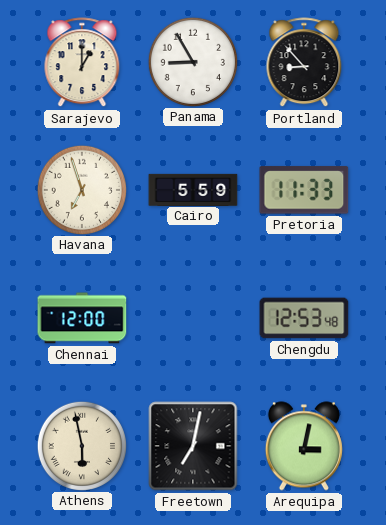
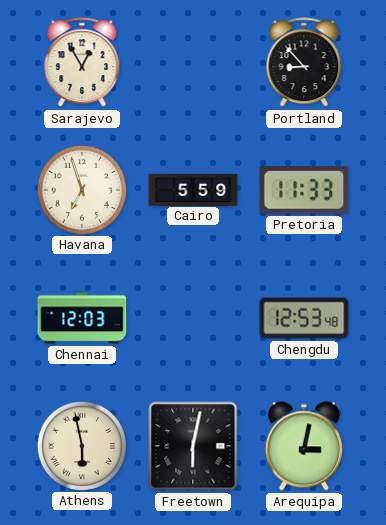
Sarajevo: 1:00 -> 12:55 (82, 63)
Panama: 8:55 -> none (192, 61)
Chennai: 12:00 -> 12:03 (82, 318)
Freetown: 7:02 -> 6:02 (193, 446)
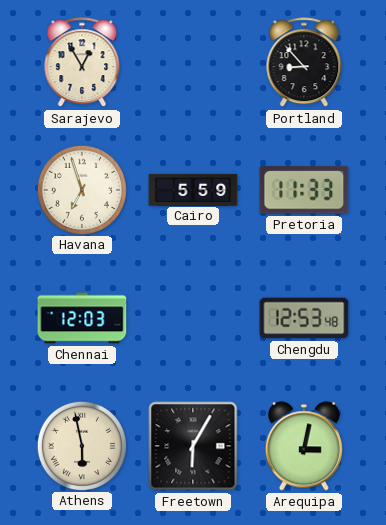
Freetown: 6:02 -> 6:05 (193, 446)
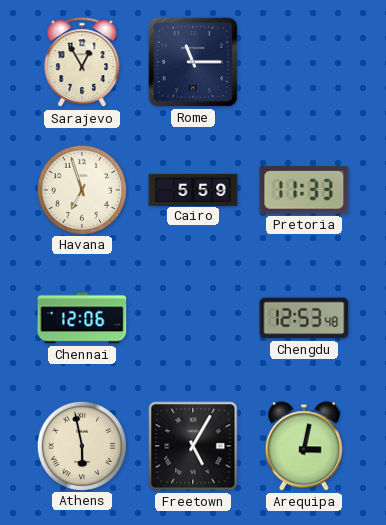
Rome: none -> 11:15 (193, 62)
Portland: 8:53 -> none (304, 63)
Chennai: 12:03 -> 12:06 (82, 318)
Freetown: 6:05 -> 5:05 (193, 446)
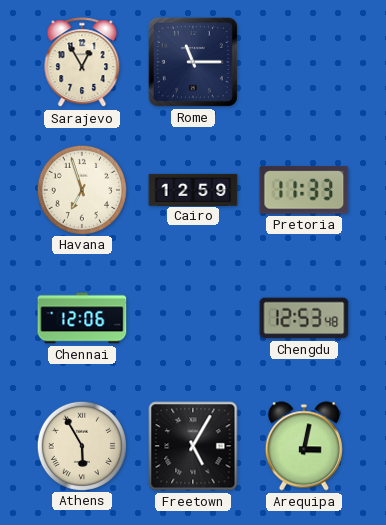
Cairo: 5:59 -> 12:59 (193, 189)
Athens: 5:58 -> 5:55 (81, 445)
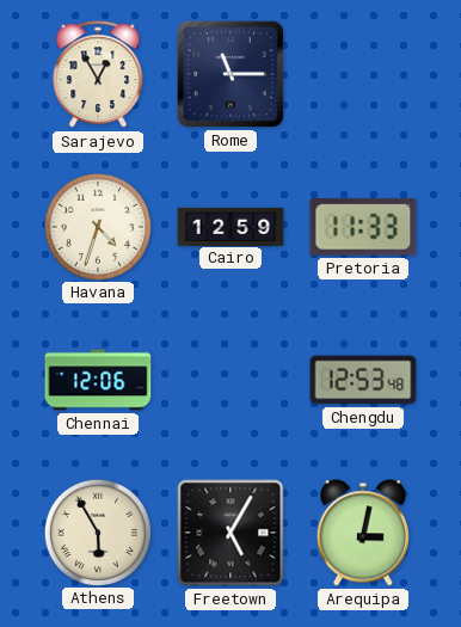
Havana: 6:57 -> 4:33 (97, 226)
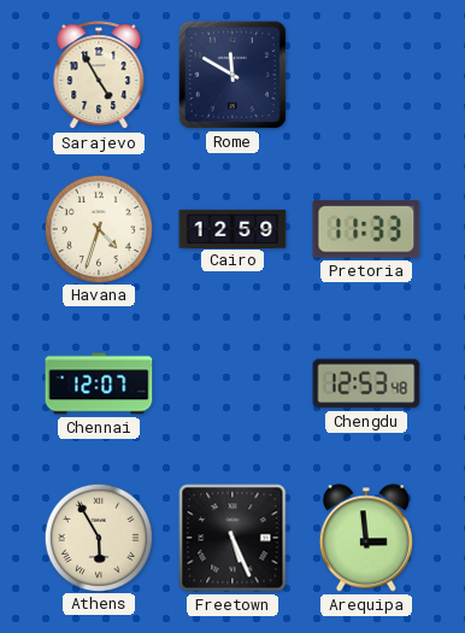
Sarajevo: 12:55 -> 4:55 (99, 76)
Rome: 11:15 -> 11:50 (232, 75)
Chennai: 12:06 -> 12:07 (99, 383)
Freetown: 5:05 -> 5:26 (232, 538)
Arequipa: 3:02 -> 2:59 (366, 538)
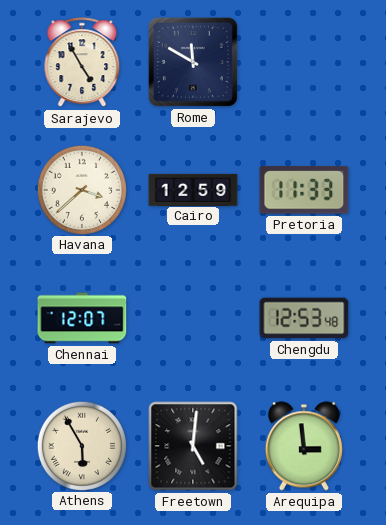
Havana: 4:33 -> 3:38 (81, 189)
Freetown: 5:26 -> 5:01 (193, 446)
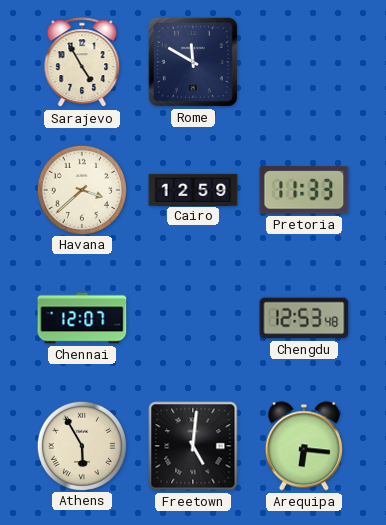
Arequipa: 2:59 -> 6:16 (304, 446)
